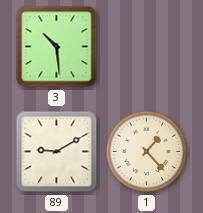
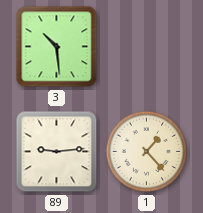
89: 9:10 -> 9:14 (57, 152)
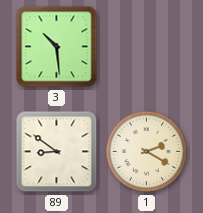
89: 9:14 -> 8:51 (57, 152)
1: 1:23 -> 2:20 (147, 152)
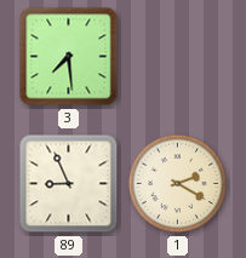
3: 10:29 -> 7:29 (69, 57)
89: 8:51 -> 8:56 (69, 184)
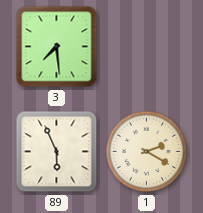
89: 8:56 -> 5:56 (57, 152)
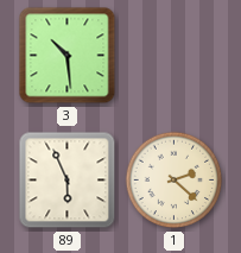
3: 7:29 -> 10:29 (68, 56)
1: 2:20 -> 2:22 (175, 181)
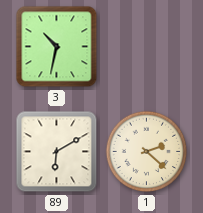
3: 10:29 -> 10:32 (57, 47)
89: 5:56 -> 6:10 (57, 152)
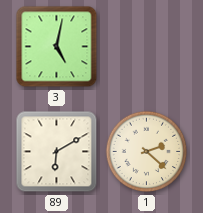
3: 10:32 -> 5:02 (57, 47)
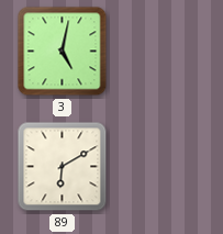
1: 2:22 -> none (147, 152)
